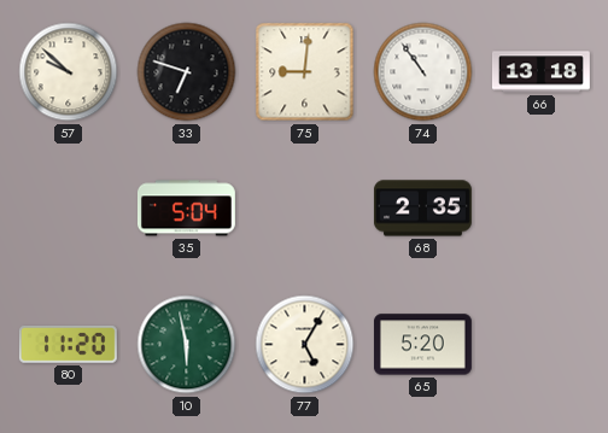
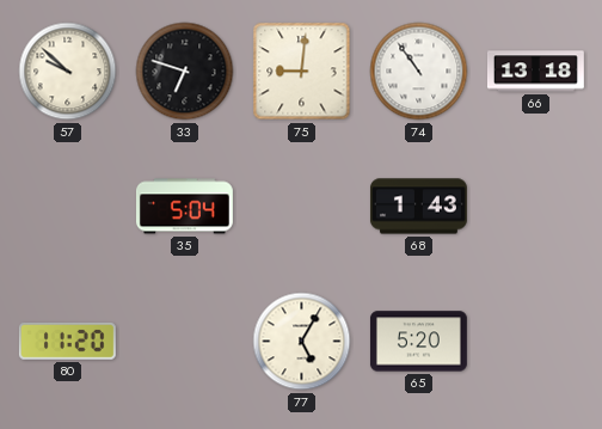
68: 2:35 -> 1:43 (418, 207)
10: 5:58 -> none (187, 345)
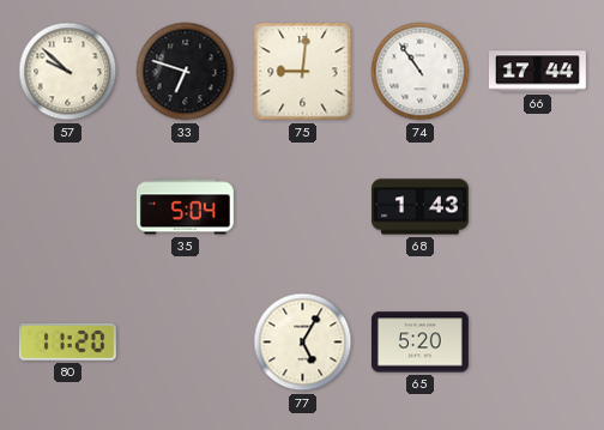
66: 13:18 -> 17:44 (537, 72)
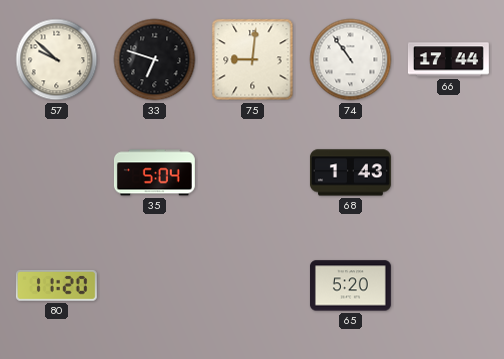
77: 5:05 -> none (303, 343)
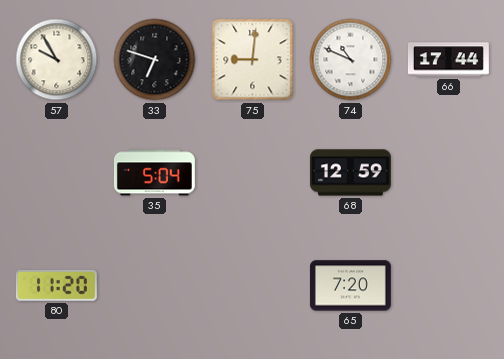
57: 9:52 -> 9:55 (57, 60)
74: 10:54 -> 10:49 (351, 60)
68: 1:43 -> 12:59 (350, 173)
65: 5:20 -> 7:20 (350, 286)
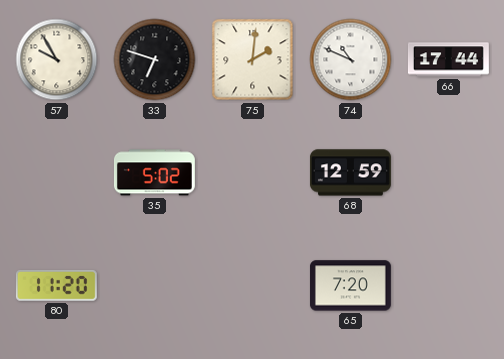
75: 9:01 -> 2:01 (253, 60)
35: 5:04 -> 5:02 (154, 173)
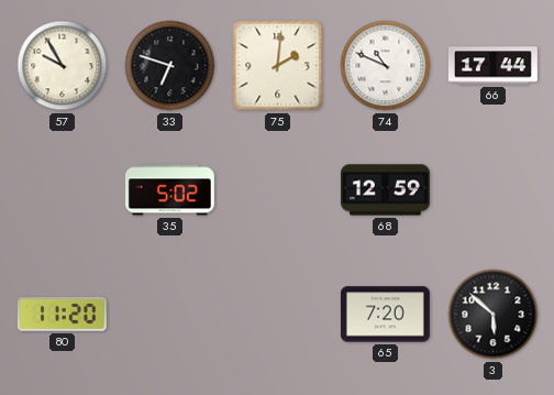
3: none -> 5:52 (494, 315)
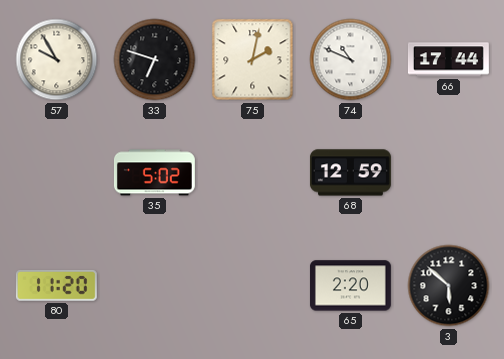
75: 2:01 -> 2:02 (253, 60)
65: 7:20 -> 2:20 (350, 286)
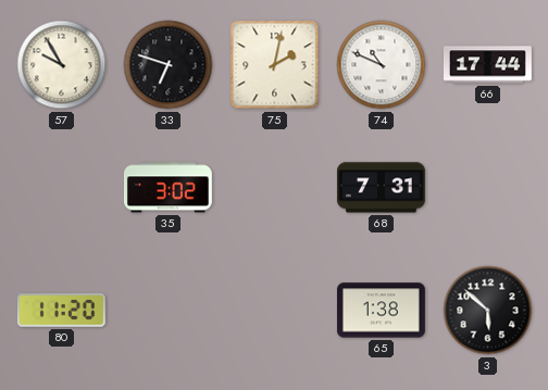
35: 5:02 -> 3:02 (167, 188)
68: 12:59 -> 7:31 (381, 188)
65: 2:20 -> 1:38 (381, 311)
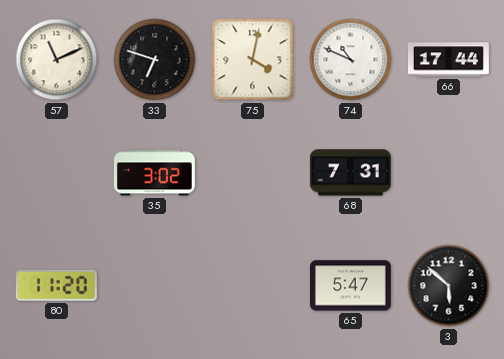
57: 9:55 -> 11:11 (57, 60)
75: 2:02 -> 4:02 (253, 60)
65: 1:38 -> 5:47 (350, 286)
